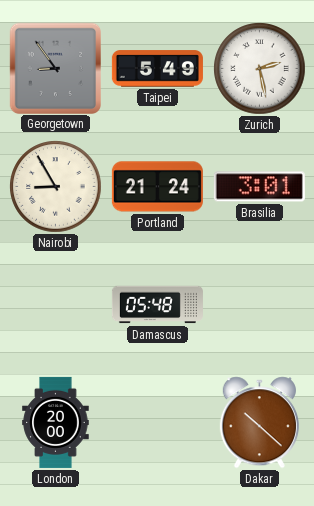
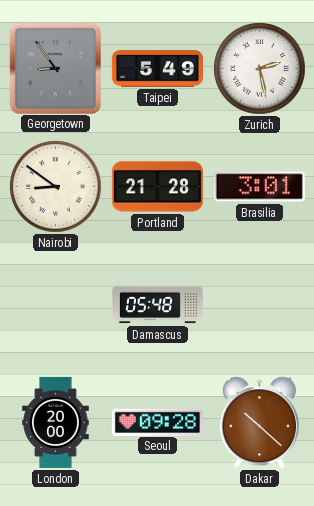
Nairobi: 8:55 -> 8:51 (56, 187)
Portland: 21:24 -> 21:28 (157, 187)
Seoul: none -> 09:28 (157, 422)
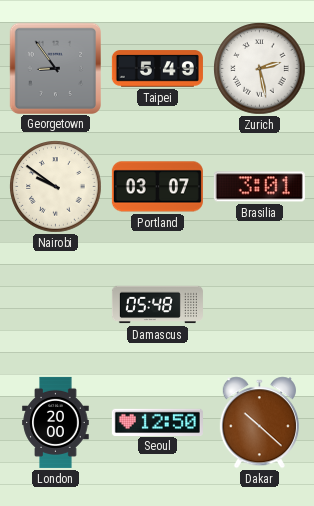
Nairobi: 8:51 -> 9:51 (56, 187)
Portland: 21:28 -> 03:07 (157, 187)
Seoul: 09:28 -> 12:50 (157, 422)
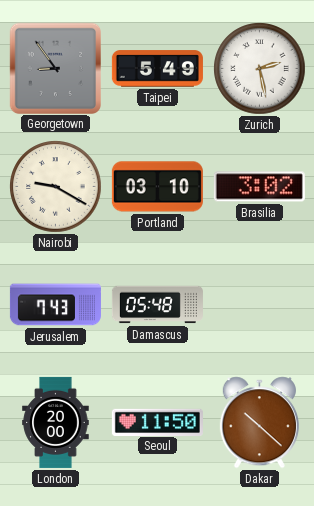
Nairobi: 9:51 -> 9:20 (56, 187)
Portland: 03:07 -> 03:10 (157, 187)
Brasilia: 3:01 -> 3:02 (259, 187)
Jerusalem: none -> 7:43 (55, 305)
Seoul: 12:50 -> 11:50 (157, 422)
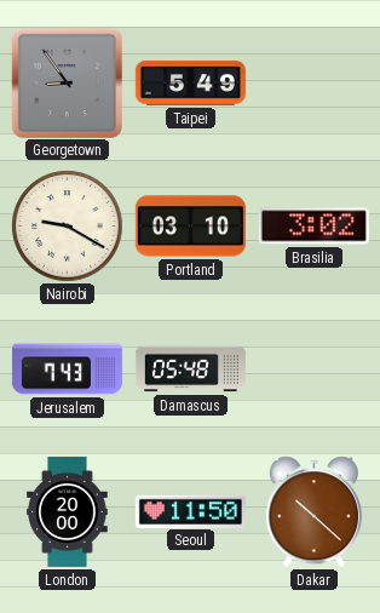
Zurich: 2:28 -> none (260, 69)
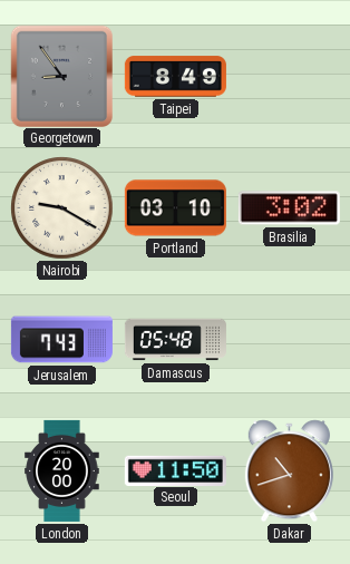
Taipei: 5:49 -> 8:49 (175, 77)
Dakar: 10:22 -> 10:42 (289, 471)
